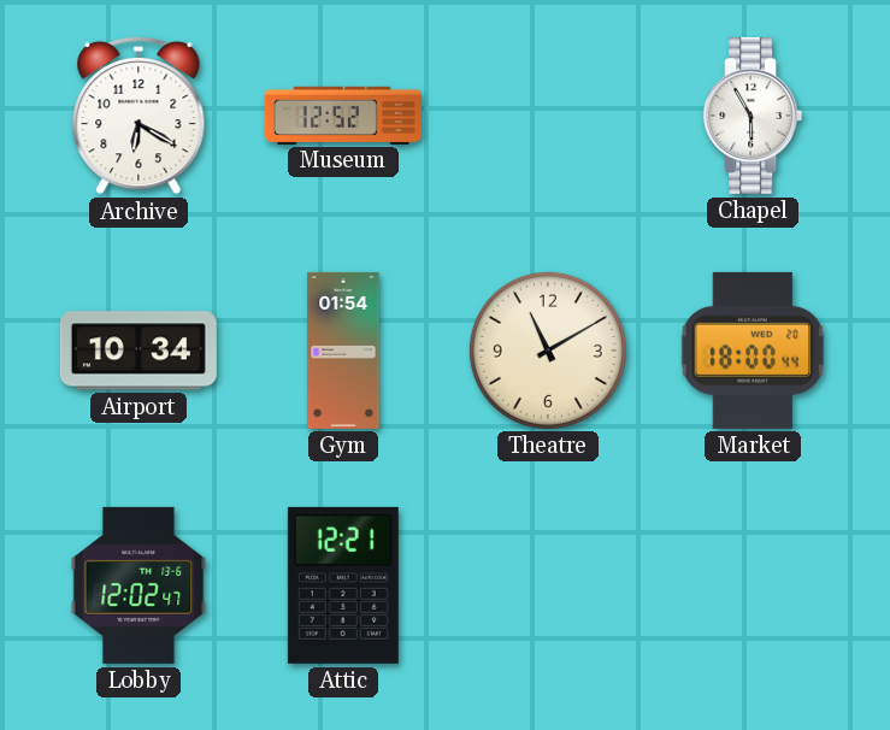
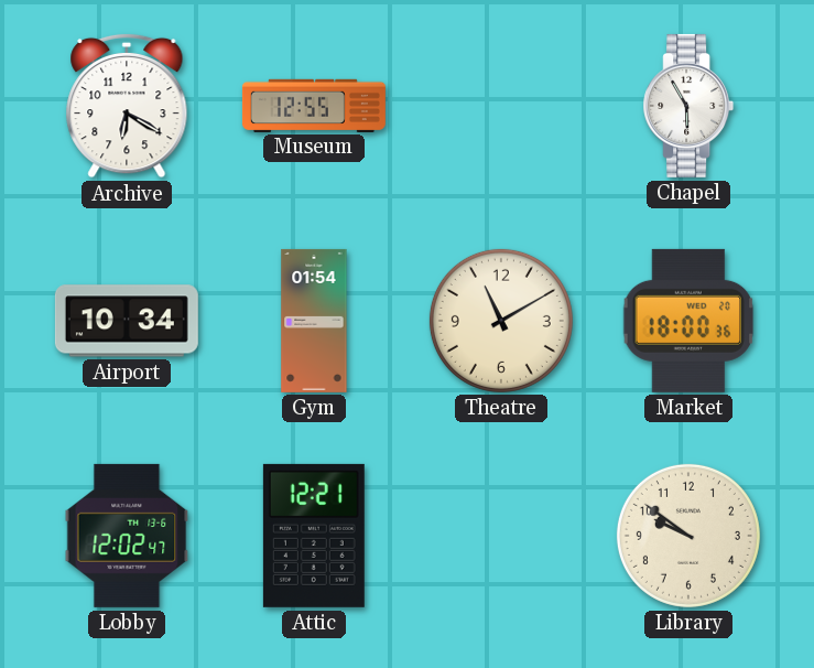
Museum: 12:52 -> 12:55 (314, 105)
Market: 18:00:44 -> 18:00:36 (688, 321)
Library: none -> 9:51 (688, 536)
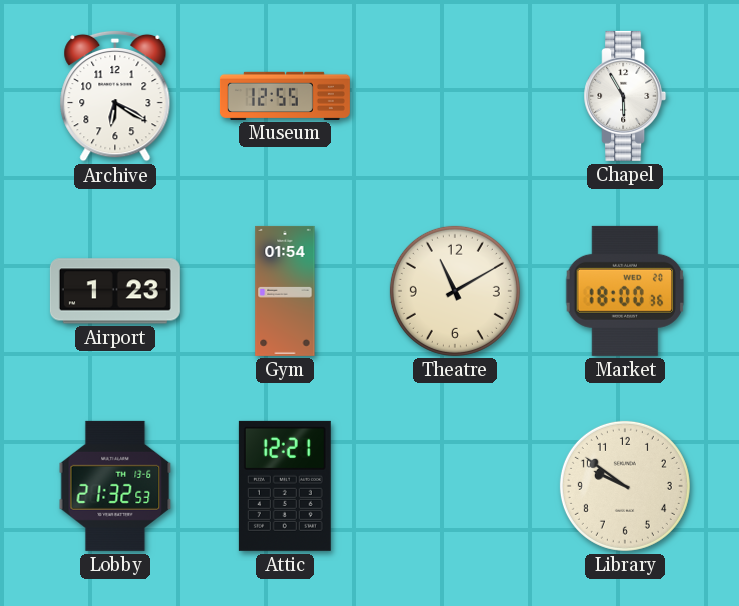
Airport: 10:34 -> 1:23 (115, 291)
Lobby: 12:02 -> 21:32 (115, 486)
